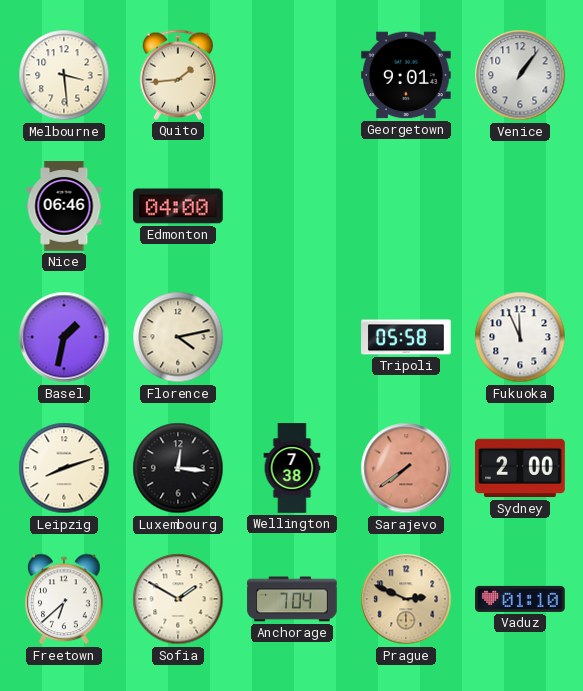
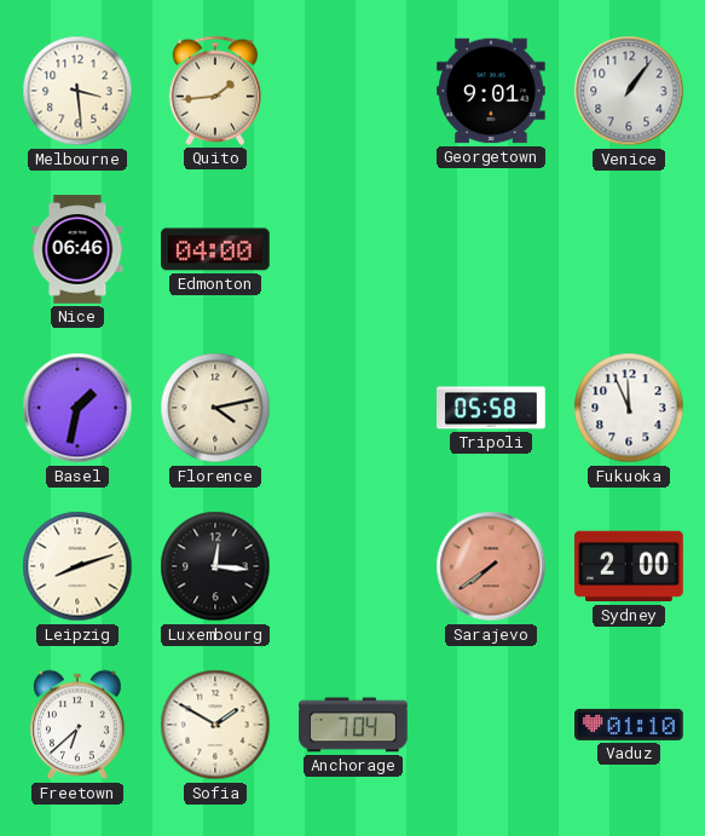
Wellington: 7:38 -> none (292, 468)
Prague: 2:49 -> none (406, 599)
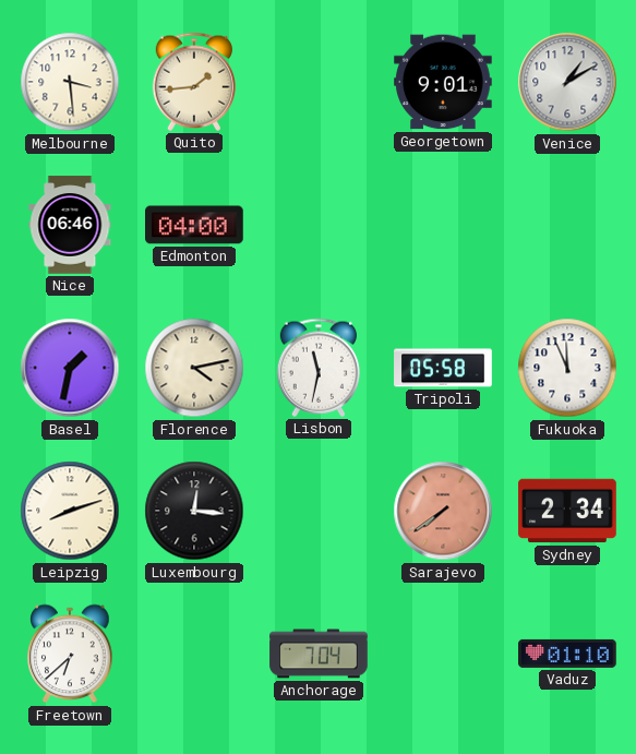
Venice: 1:06 -> 1:10 (567, 82)
Lisbon: none -> 11:32 (317, 368)
Sydney: 2:00 -> 2:34 (567, 511)
Sofia: 1:50 -> none (215, 725)
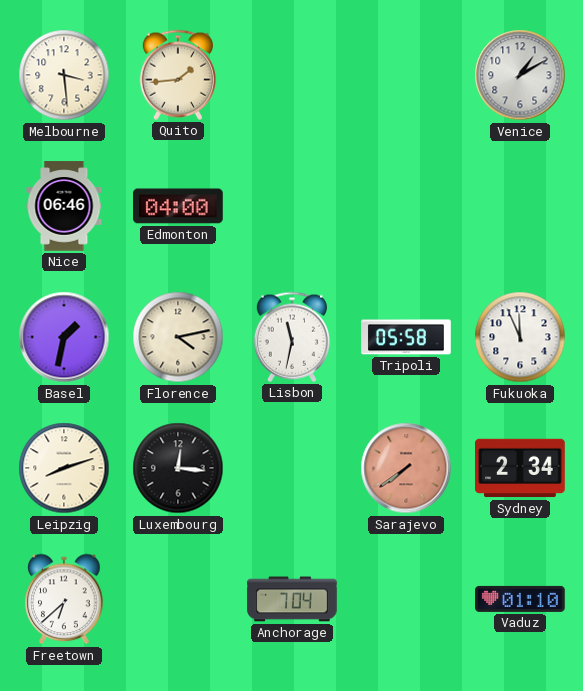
Georgetown: 9:01 -> none (443, 82)
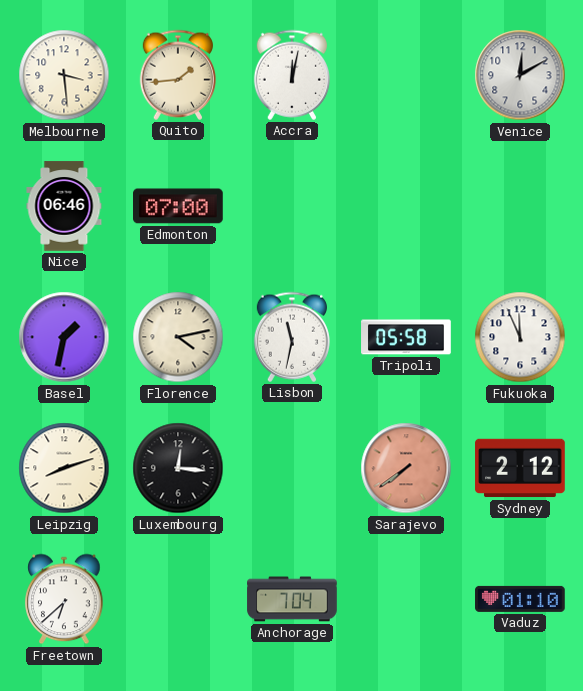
Accra: none -> 12:02 (291, 75)
Venice: 1:10 -> 12:10 (520, 75)
Edmonton: 04:00 -> 07:00 (179, 206)
Sydney: 2:34 -> 2:12 (520, 468)
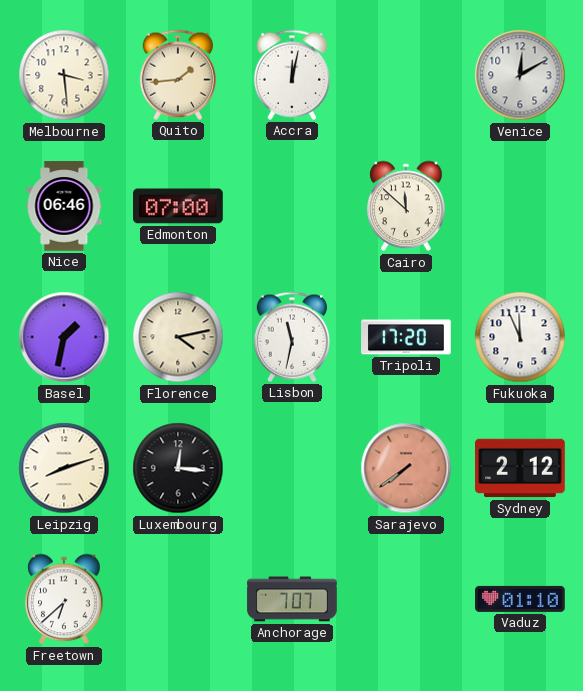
Cairo: none -> 11:52 (406, 206)
Tripoli: 05:58 -> 17:20 (406, 337)
Anchorage: 7:04 -> 7:07 (292, 599)
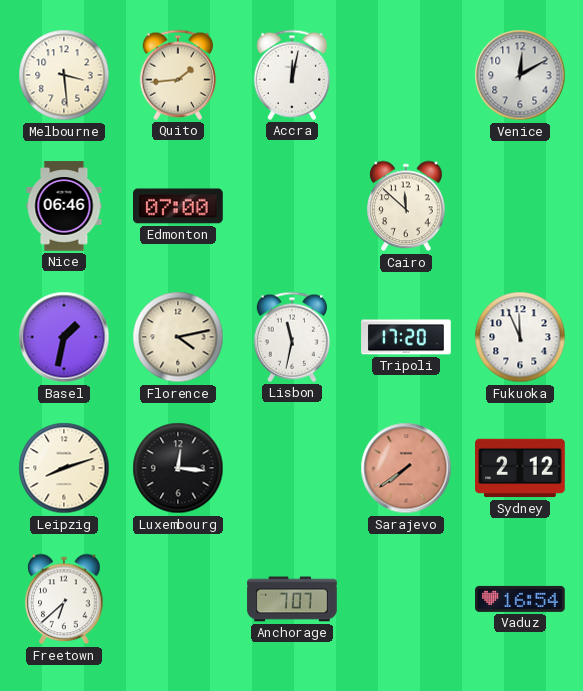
Vaduz: 01:10 -> 16:54 (520, 599)
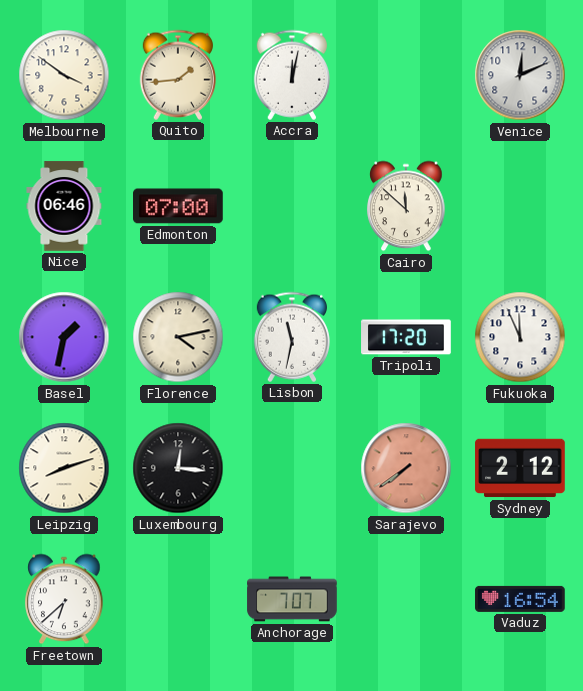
Melbourne: 3:29 -> 3:51 (64, 75)
Venice: 12:10 -> 12:11 (520, 75)
